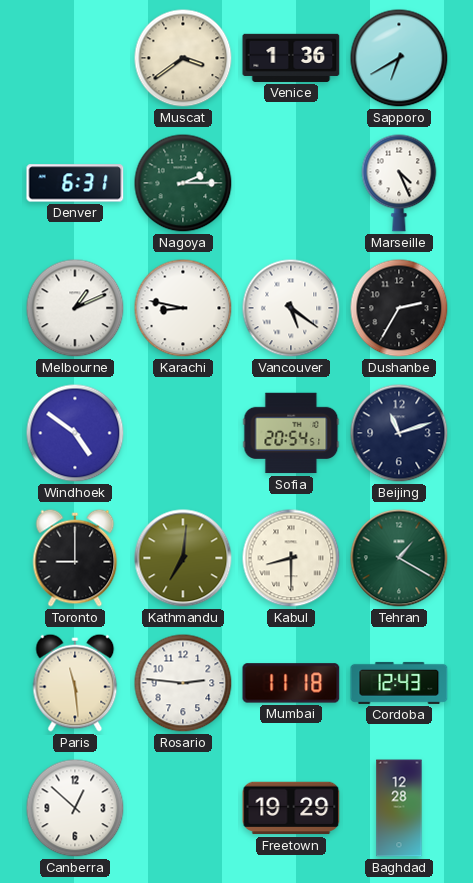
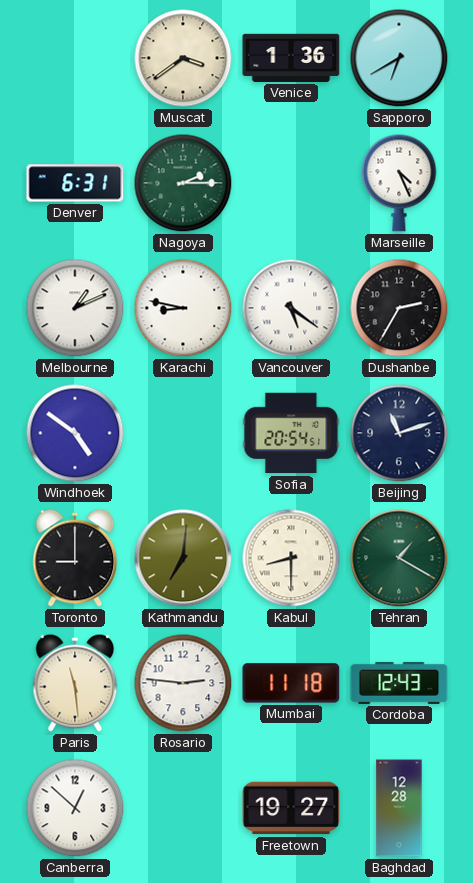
Freetown: 19:29 -> 19:27 (291, 808)
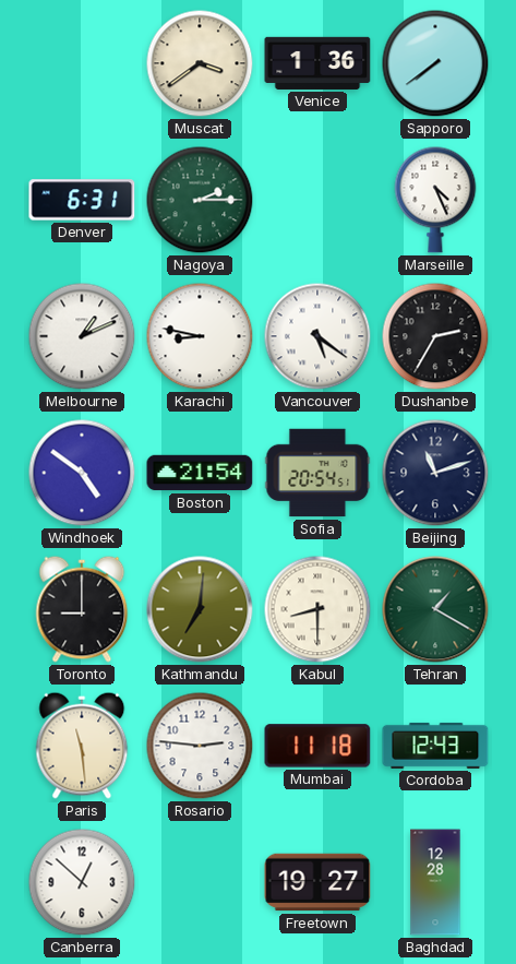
Sapporo: 6:40 -> 7:39 (435, 63)
Boston: none -> 21:54 (200, 473)
